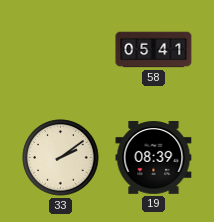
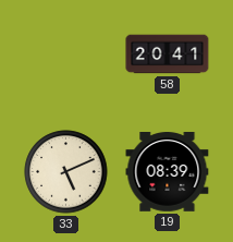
58: 05:41 -> 20:41 (168, 55)
33: 2:09 -> 5:11 (66, 172)
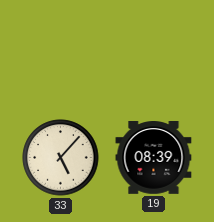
58: 20:41 -> none (168, 55)
33: 5:11 -> 5:07 (61, 158)
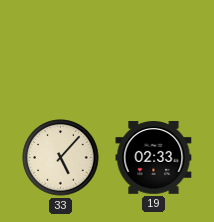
19: 08:39 -> 02:33 (154, 158)
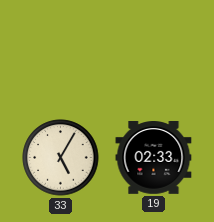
33: 5:07 -> 5:05 (61, 158)
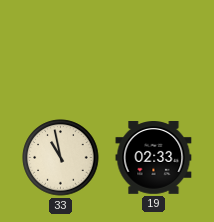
33: 5:05 -> 10:58 (61, 158)
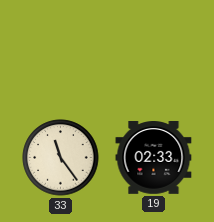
33: 10:58 -> 11:24 (61, 158)
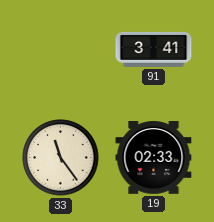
91: none -> 3:41 (154, 49)
